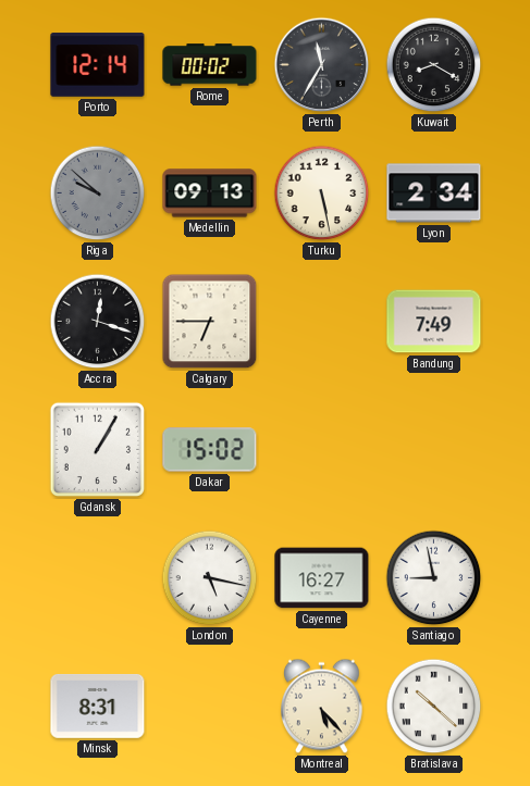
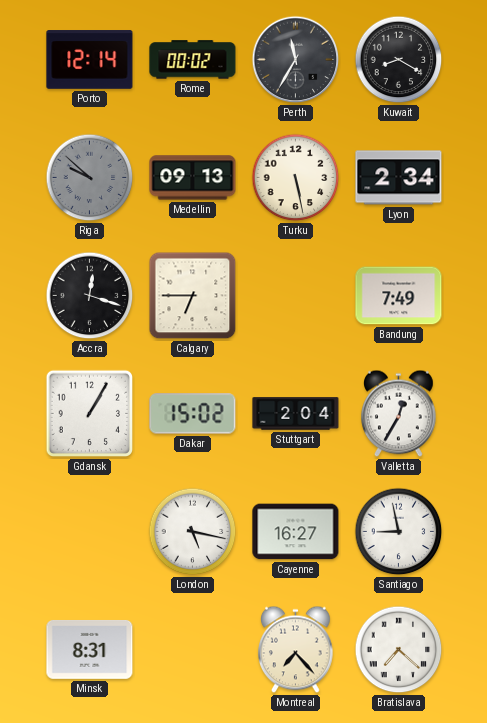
Stuttgart: none -> 2:04 (296, 414)
Valletta: none -> 12:35 (399, 414)
Montreal: 5:23 -> 7:23 (296, 650)
Bratislava: 10:22 -> 7:22 (399, 650)
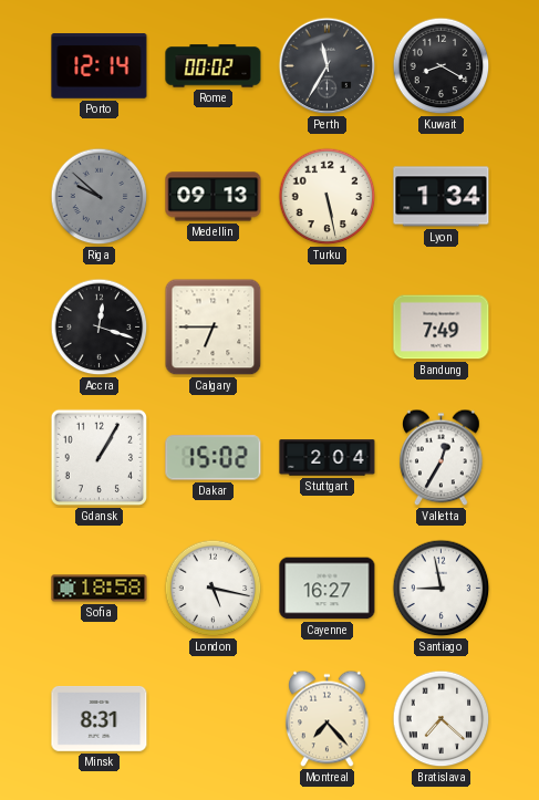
Lyon: 2:34 -> 1:34 (442, 197)
Sofia: none -> 18:58 (100, 589)
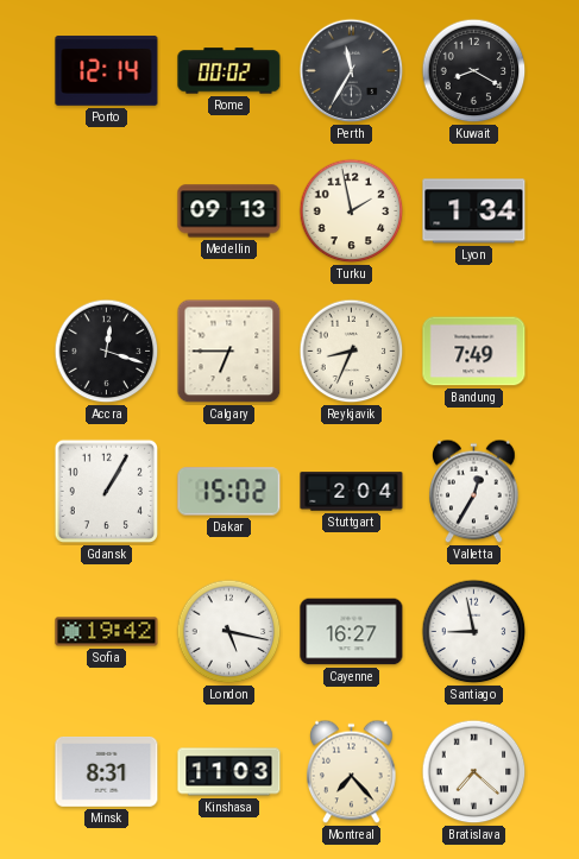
Riga: 9:52 -> none (100, 197)
Turku: 5:28 -> 1:58 (352, 211)
Reykjavik: none -> 8:34 (352, 352)
Sofia: 18:58 -> 19:42 (107, 632)
Kinshasa: none -> 11:03 (229, 772)
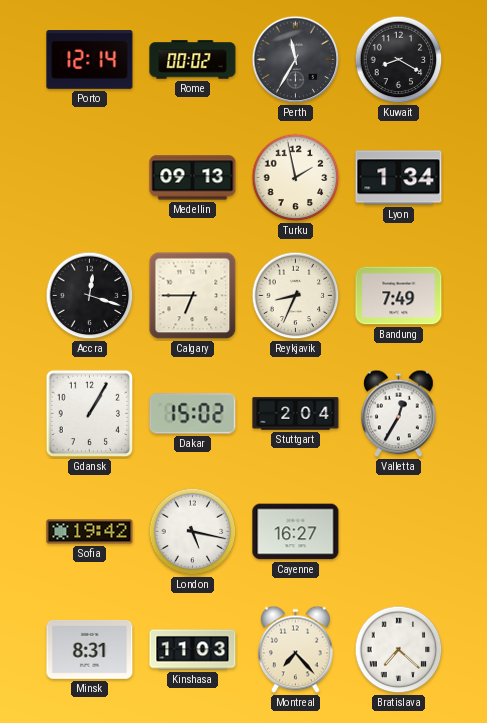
Santiago: 8:58 -> none (474, 632)
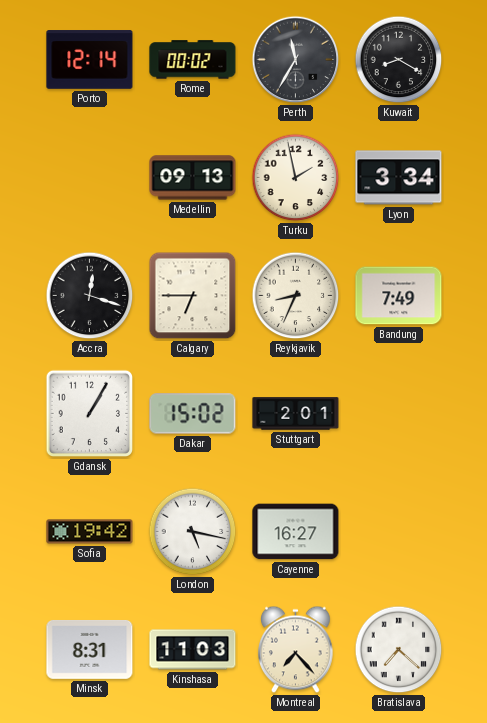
Lyon: 1:34 -> 3:34 (399, 178)
Stuttgart: 2:04 -> 2:01 (296, 414)
Valletta: 12:35 -> none (399, 414)
